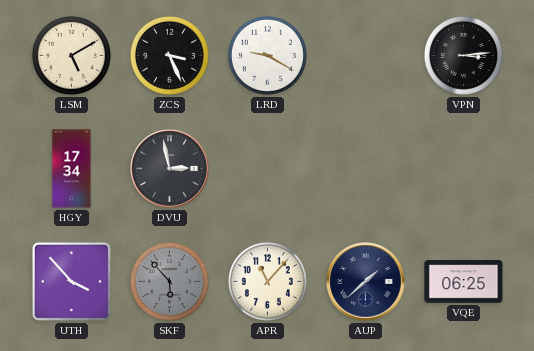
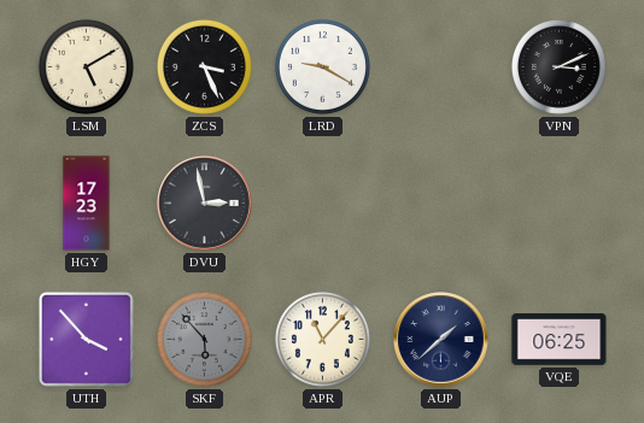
VPN: 3:14 -> 3:11 (558, 66)
HGY: 17:34 -> 17:23 (87, 204)
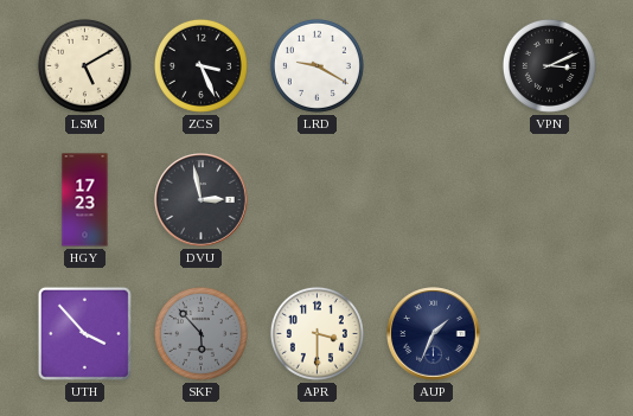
APR: 11:07 -> 3:30 (316, 333)
AUP: 1:38 -> 1:34 (434, 334)
VQE: 06:25 -> none (560, 340)
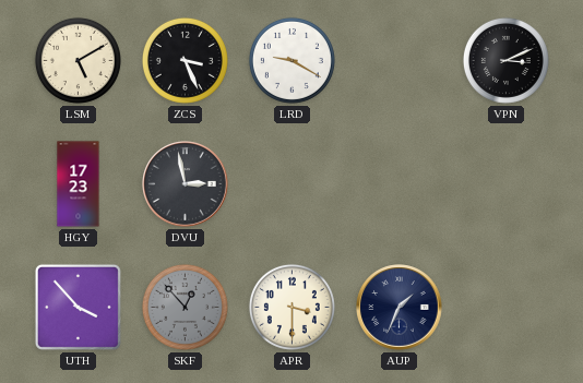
SKF: 5:53 -> 12:53 (185, 307)
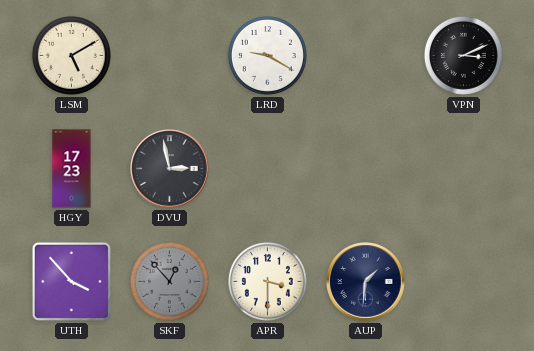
ZCS: 3:26 -> none (185, 60)
AUP: 1:34 -> 1:31 (366, 282)
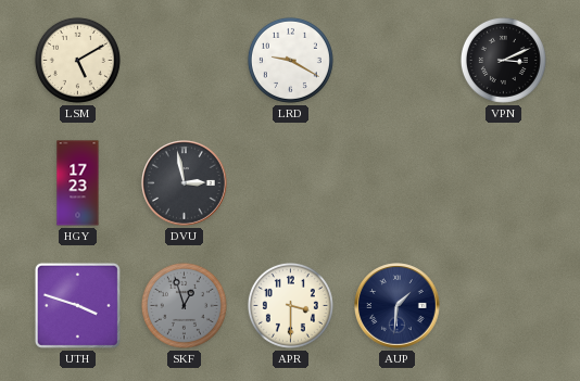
UTH: 3:53 -> 3:48 (77, 305)
SKF: 12:53 -> 12:57 (184, 305)
